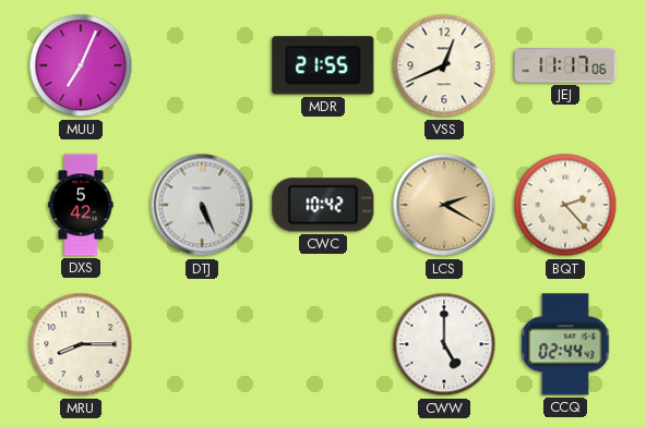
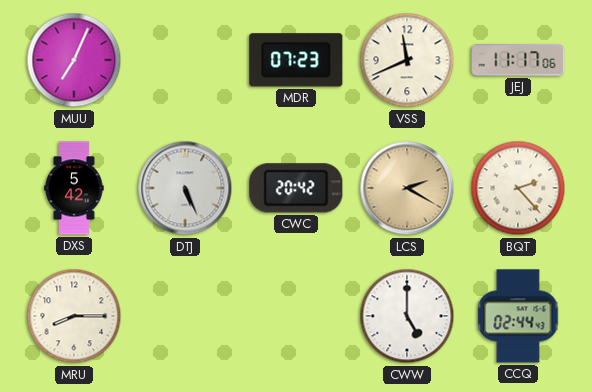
MDR: 21:55 -> 07:23 (296, 60)
VSS: 12:41 -> 11:41 (407, 60)
CWC: 10:42 -> 20:42 (296, 188)
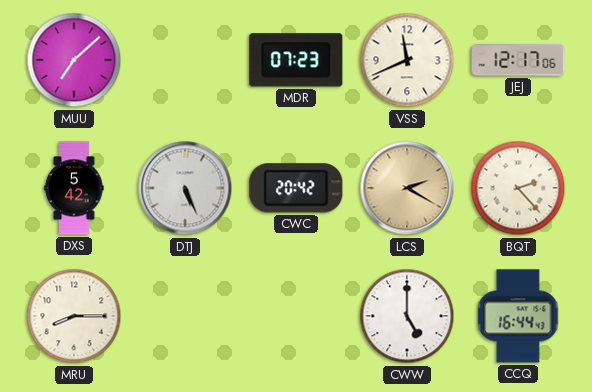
MUU: 7:04 -> 7:08 (74, 60)
JEJ: 11:17 -> 12:17 (518, 60)
CCQ: 02:44 -> 16:44 (518, 316)
